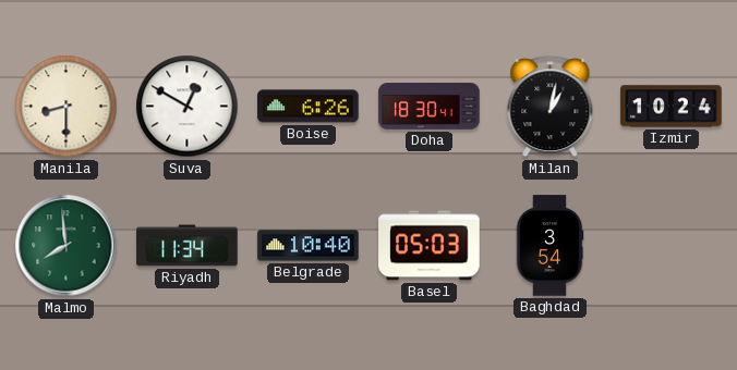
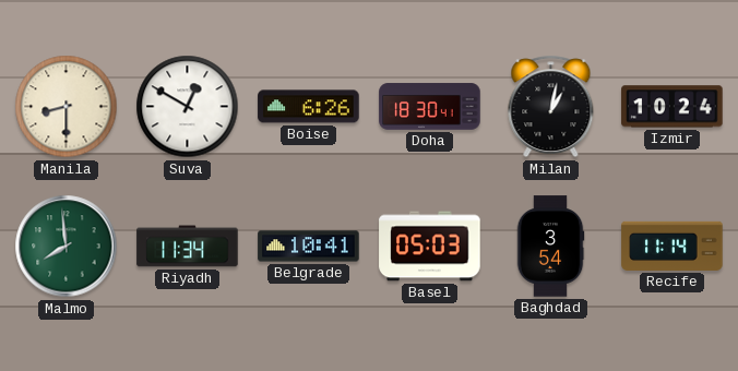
Belgrade: 10:40 -> 10:41 (309, 247)
Recife: none -> 11:14 (672, 246)
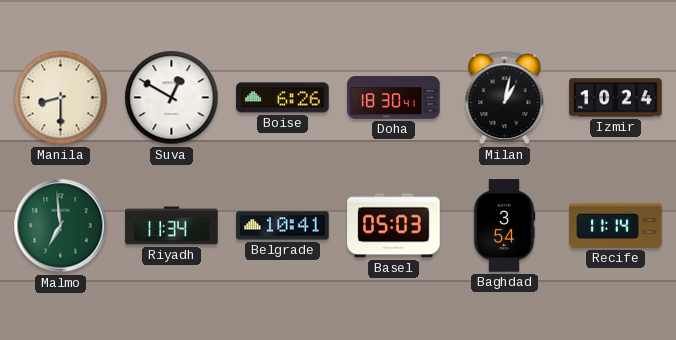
Malmo: 7:59 -> 6:59 (61, 226)
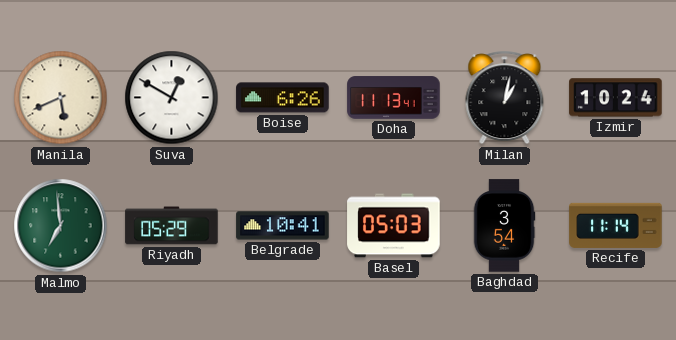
Manila: 8:30 -> 5:41 (61, 98)
Doha: 18:30 -> 11:13 (394, 98)
Riyadh: 11:34 -> 05:29 (172, 226)
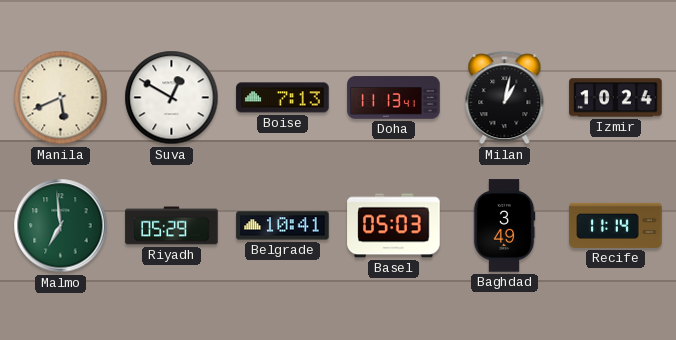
Boise: 6:26 -> 7:13 (283, 98)
Baghdad: 3:54 -> 3:49 (504, 226)
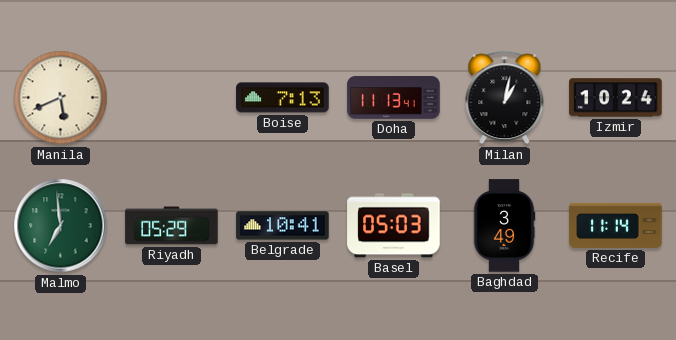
Suva: 12:50 -> none (172, 98)
